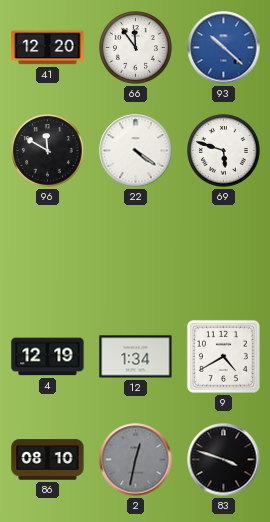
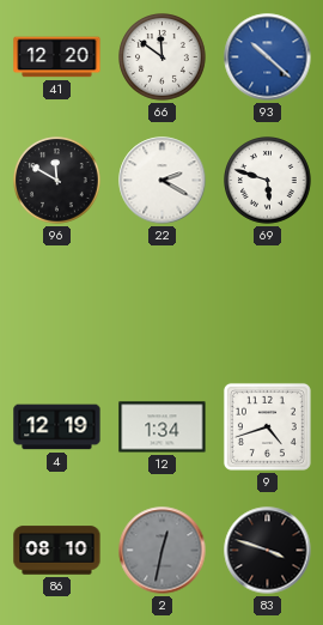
66: 11:54 -> 11:51 (163, 57)
22: 4:21 -> 2:20 (163, 181)
9: 4:40 -> 4:42 (267, 426)
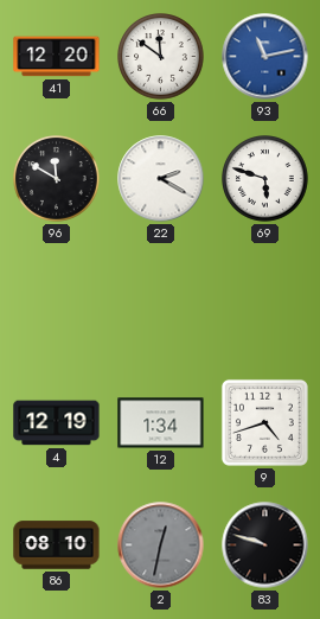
93: 10:22 -> 11:13 (265, 57)
83: 3:48 -> 9:48 (265, 545)
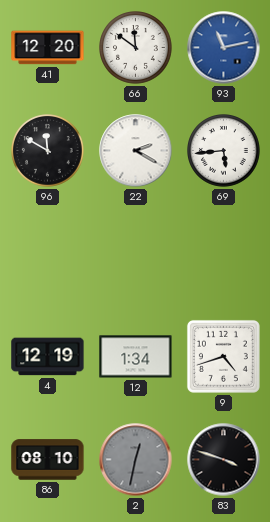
69: 5:48 -> 5:44 (224, 151)
83: 9:48 -> 3:48 (224, 460)
